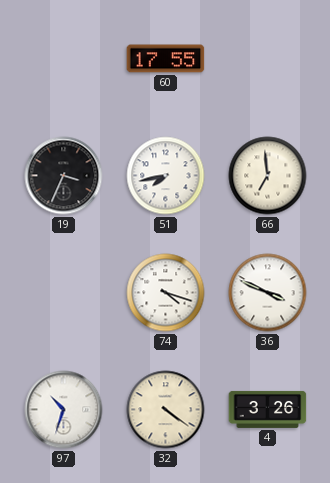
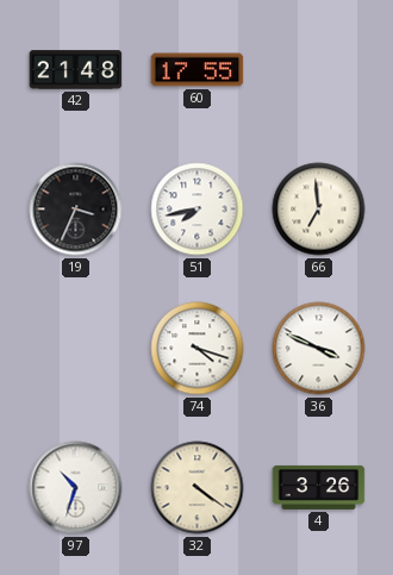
42: none -> 21:48 (76, 70)
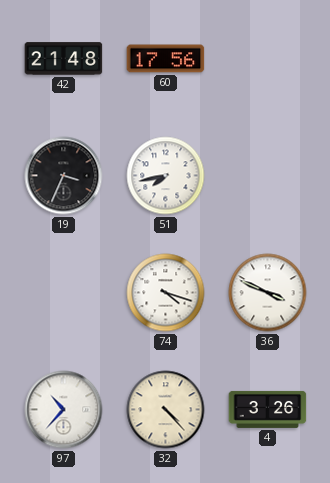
60: 17:55 -> 17:56 (166, 59)
66: 6:59 -> none (319, 210)
97: 10:33 -> 10:37 (64, 410)
32: 4:21 -> 4:23 (166, 410)
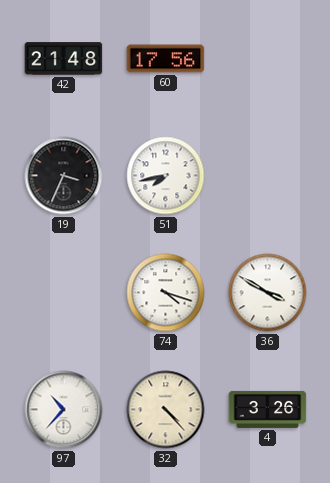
36: 3:49 -> 3:50 (268, 293)
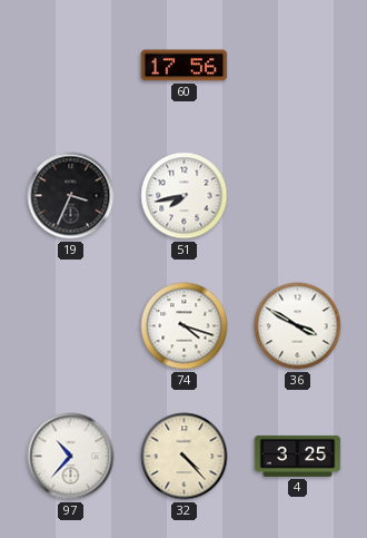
42: 21:48 -> none (64, 59)
4: 3:26 -> 3:25 (298, 456)
